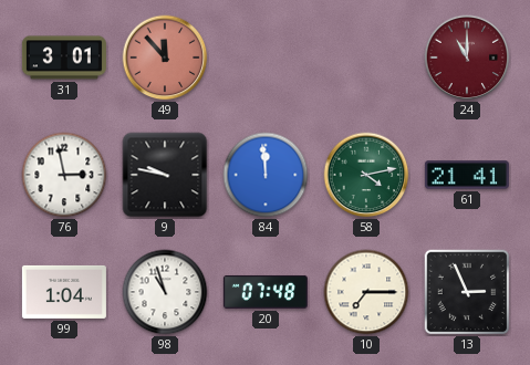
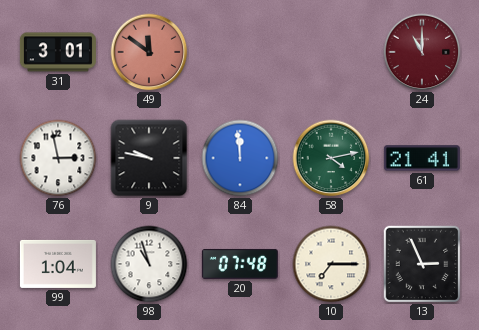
49: 11:53 -> 11:51 (149, 52)
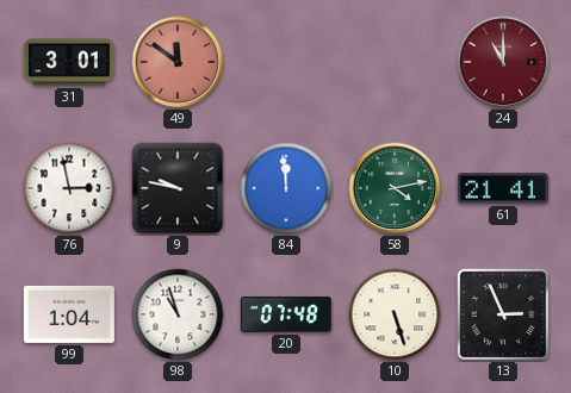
10: 7:15 -> 5:27 (395, 314)
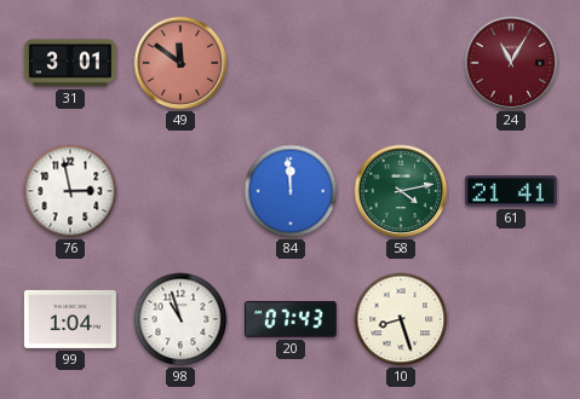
24: 11:00 -> 11:05 (511, 63)
9: 9:47 -> none (178, 188)
20: 07:48 -> 07:43 (291, 319)
10: 5:27 -> 8:27 (401, 319)
13: 2:56 -> none (503, 314)
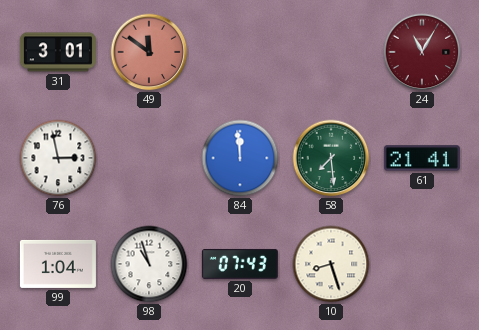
58: 4:13 -> 7:29 (331, 158)
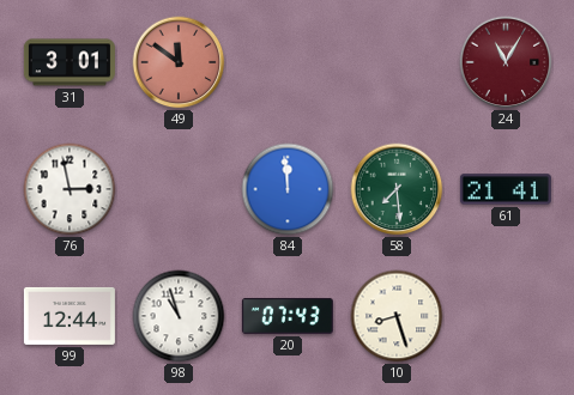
99: 1:04 -> 12:44 (70, 316)
